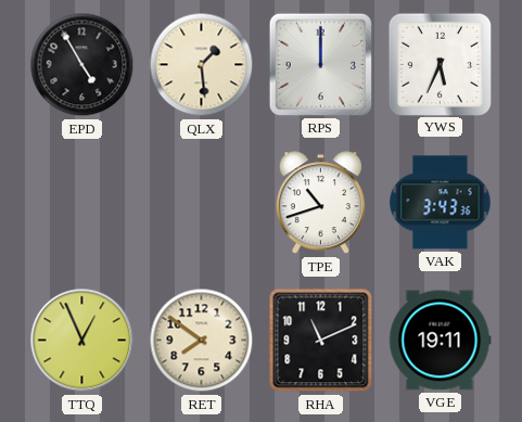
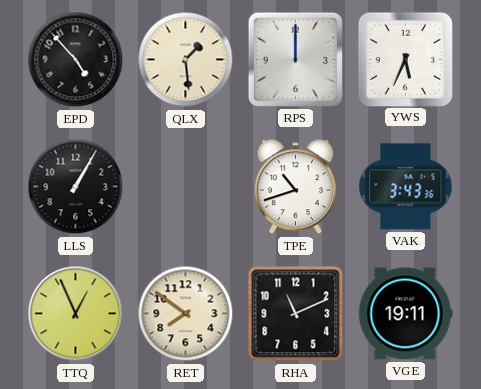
EPD: 4:55 -> 4:53 (76, 60)
LLS: none -> 1:05 (76, 187)
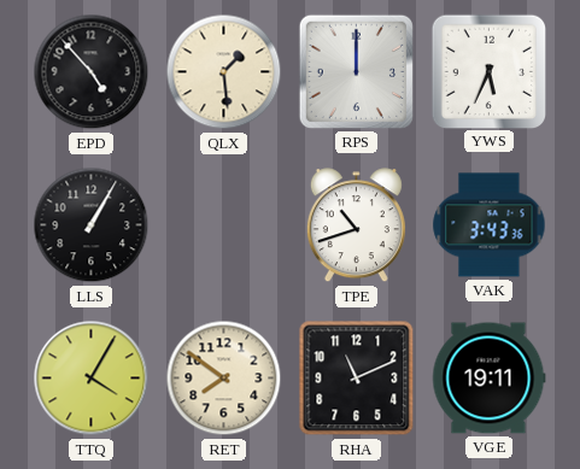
TTQ: 12:56 -> 4:05 (92, 379)
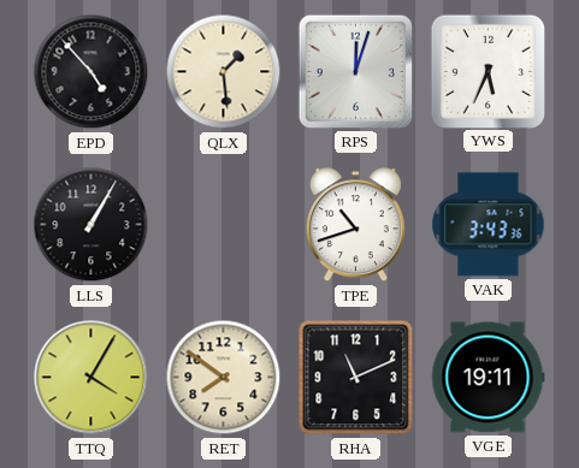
RPS: 12:00 -> 12:03 (355, 71)
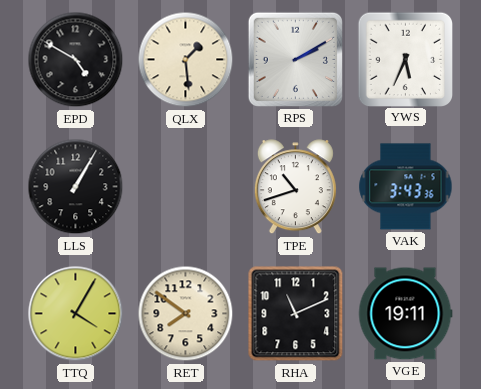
EPD: 4:53 -> 4:50 (76, 60)
RPS: 12:03 -> 2:10 (295, 59)
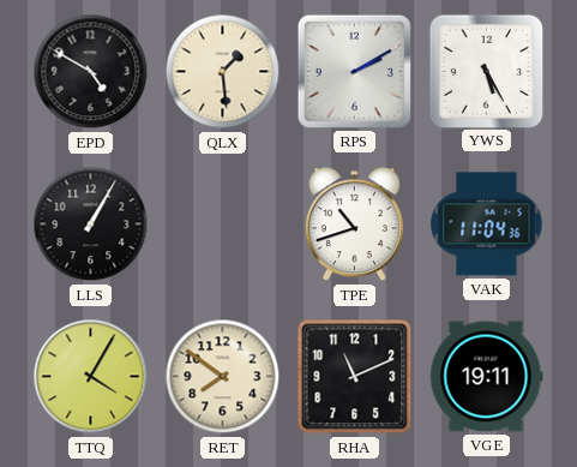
YWS: 5:34 -> 5:25 (486, 71)
VAK: 3:43 -> 11:04 (487, 224)
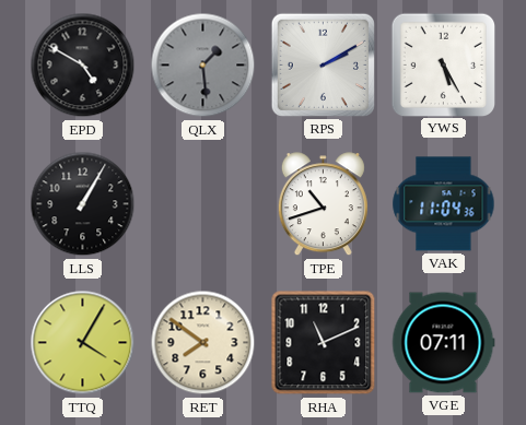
QLX dial: cream -> grey (203, 66)
VGE: 19:11 -> 07:11 (443, 343)
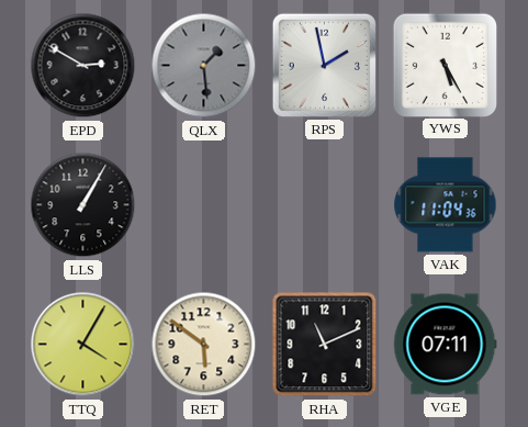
EPD: 4:50 -> 2:50 (83, 66)
RPS: 2:10 -> 1:58 (324, 65)
TPE: 10:42 -> none (323, 204)
RET: 7:51 -> 5:51 (204, 345)
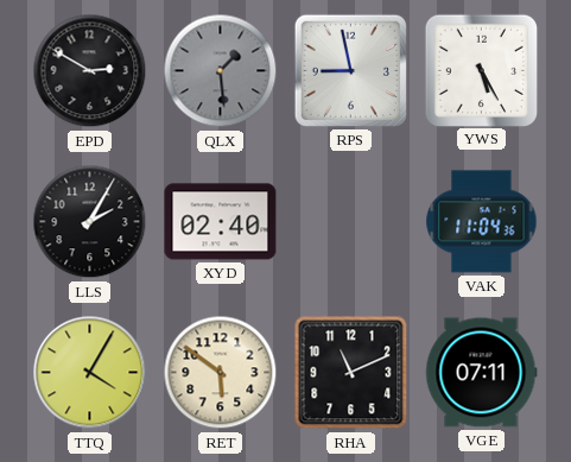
RPS: 1:58 -> 8:58 (350, 70)
LLS: 1:05 -> 2:05 (90, 222)
XYD: none -> 02:40 (221, 222)
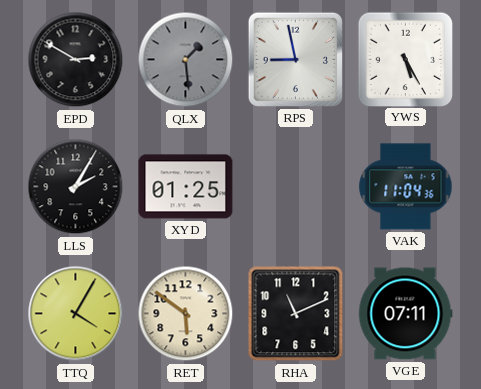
XYD: 02:40 -> 01:25 (186, 187)
